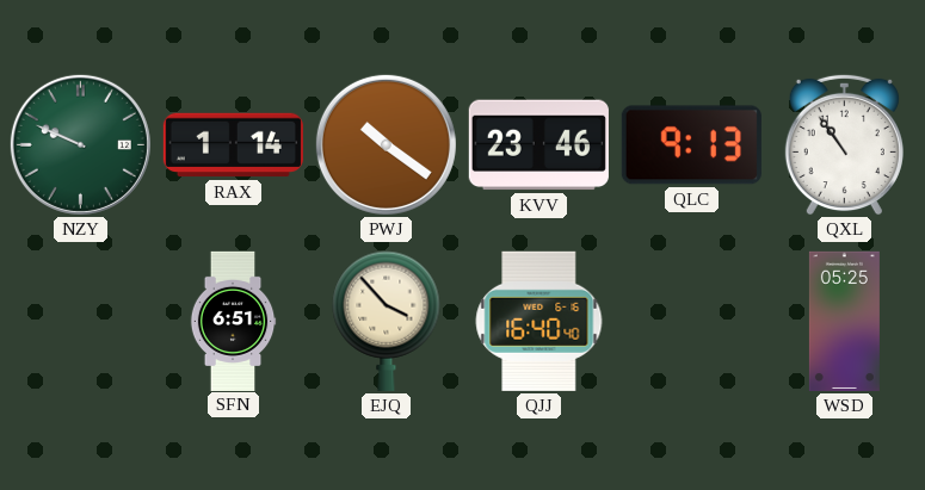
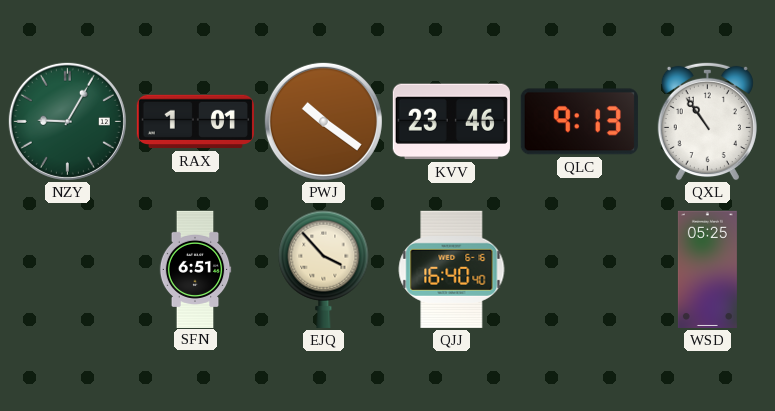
NZY: 9:49 -> 9:05 (67, 121)
RAX: 1:14 -> 1:01 (195, 122)
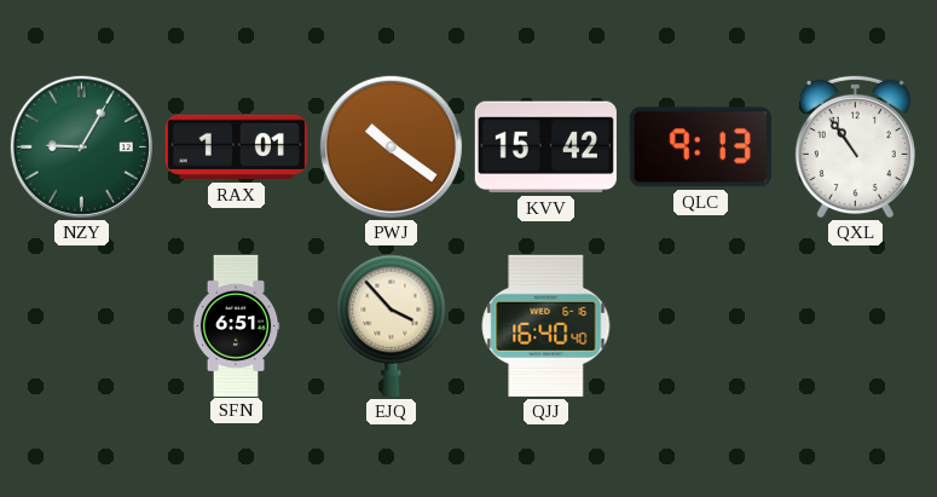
KVV: 23:46 -> 15:42 (545, 148)
WSD: 05:25 -> none (707, 269)
